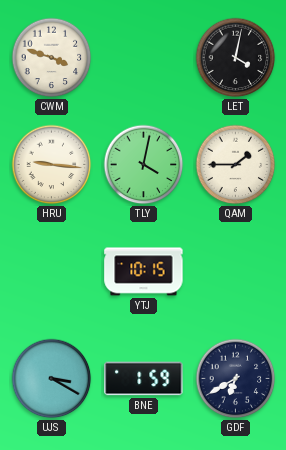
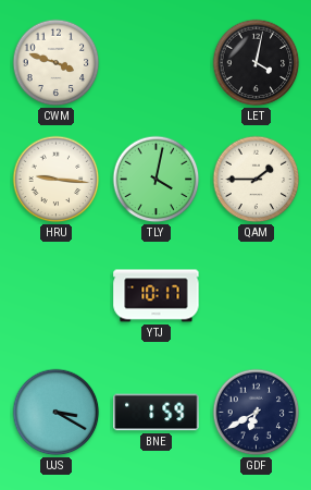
YTJ: 10:15 -> 10:17 (157, 296)
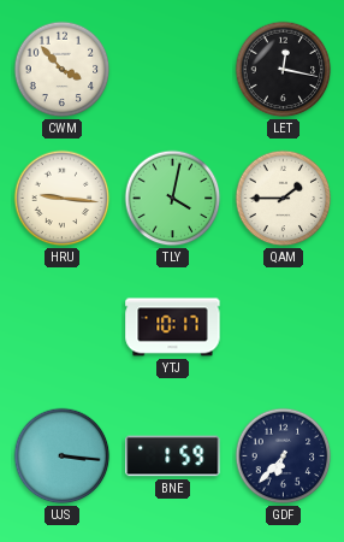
CWM: 3:48 -> 3:53 (63, 70)
LET: 4:02 -> 12:17 (284, 70)
UJS: 3:20 -> 3:16 (63, 456)
GDF: 6:40 -> 6:37 (284, 456)
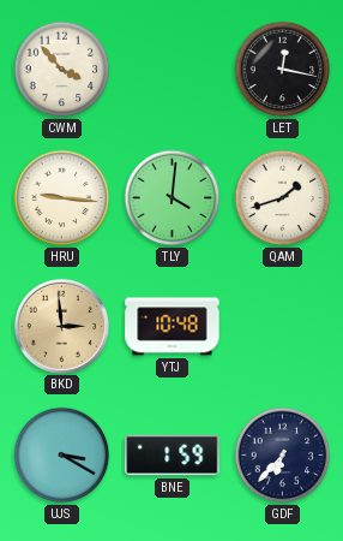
TLY: 4:02 -> 4:01 (173, 198)
QAM: 1:45 -> 1:42 (283, 198)
BKD: none -> 2:59 (61, 326)
YTJ: 10:17 -> 10:48 (173, 327)
UJS: 3:16 -> 3:20 (62, 456)
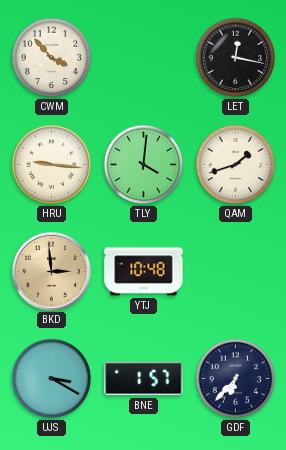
BNE: 1:59 -> 1:57 (144, 379)
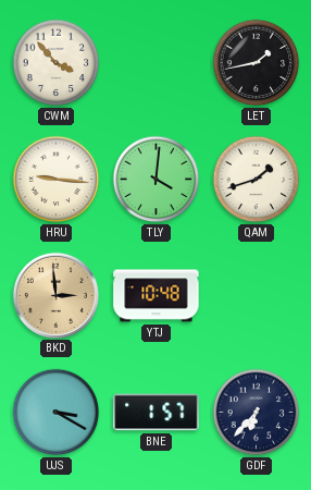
LET: 12:17 -> 1:43 (257, 63)
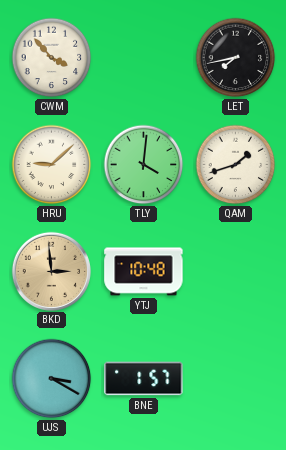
LET: 1:43 -> 7:43 (236, 58)
HRU: 9:16 -> 9:08 (52, 165)
GDF: 6:37 -> none (257, 413)
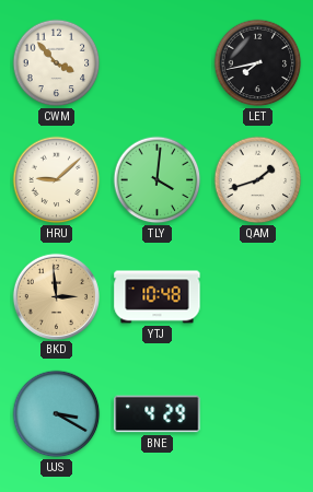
BNE: 1:57 -> 4:29 (158, 414)
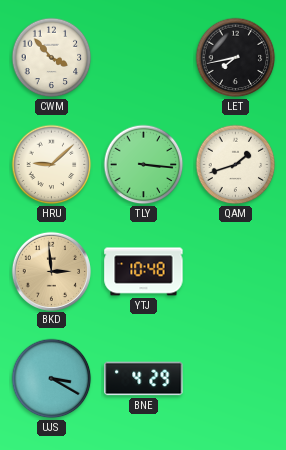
TLY: 4:01 -> 3:16 (144, 165)
